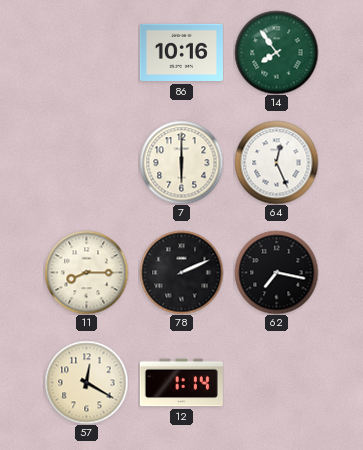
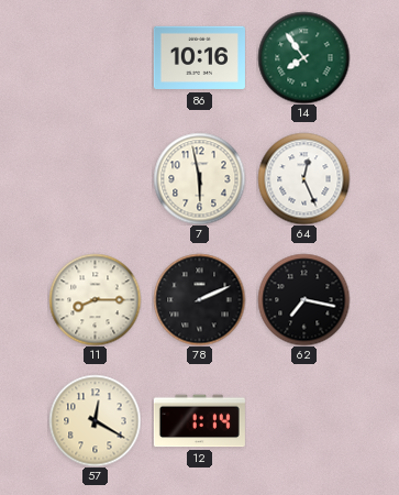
7: 6:00 -> 5:58 (199, 178)
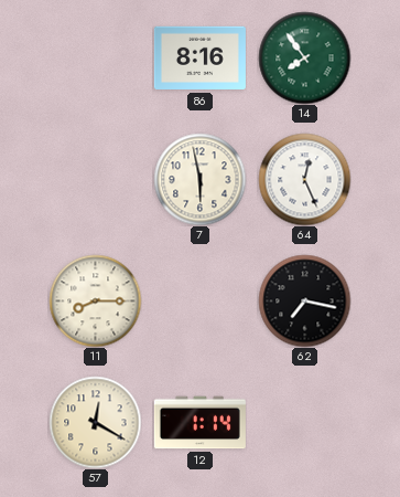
86: 10:16 -> 8:16 (199, 59)
78: 2:11 -> none (199, 299)
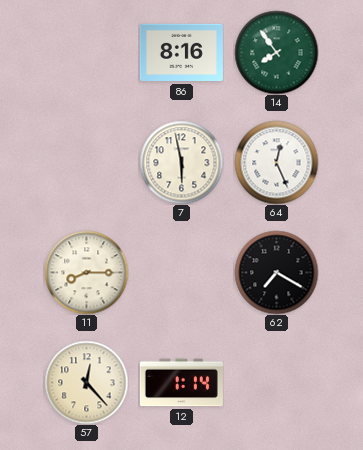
62: 7:17 -> 7:20 (276, 272)
57: 12:20 -> 12:23 (86, 382)
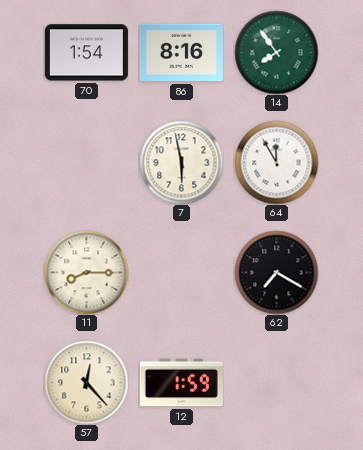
70: none -> 1:54 (86, 53)
64: 12:26 -> 11:55 (276, 162)
12: 1:14 -> 1:59 (181, 383)
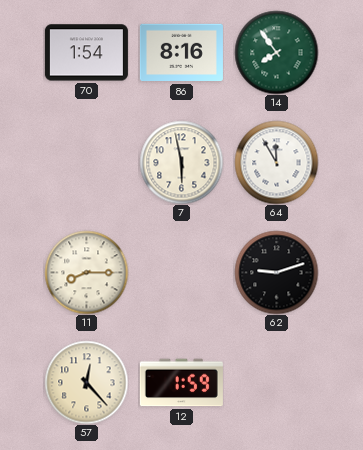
62: 7:20 -> 9:12 (276, 272)
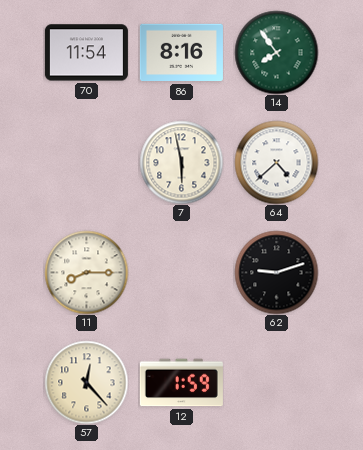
70: 1:54 -> 11:54 (86, 53)
64: 11:55 -> 4:38 (276, 162)
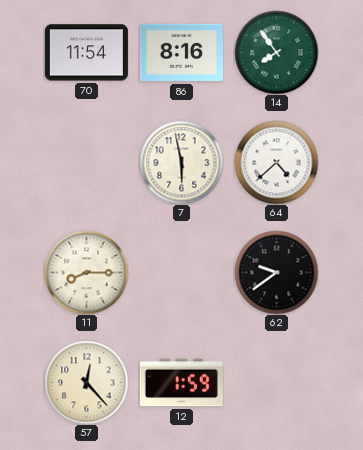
62: 9:12 -> 9:39 (276, 272)
